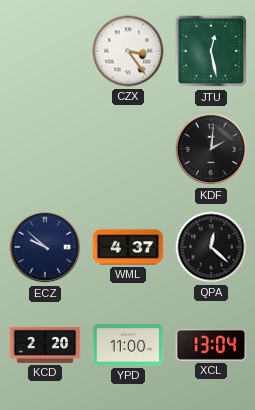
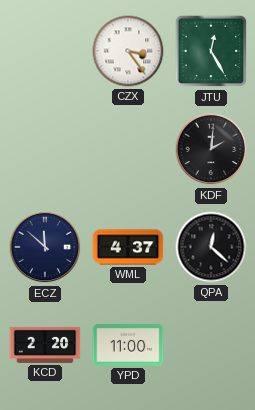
JTU: 12:28 -> 12:25 (211, 51)
ECZ: 9:52 -> 11:52 (45, 247)
XCL: 13:04 -> none (211, 345)
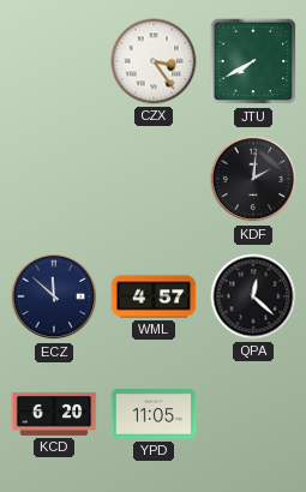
JTU: 12:25 -> 7:40 (253, 61)
WML: 4:37 -> 4:57 (154, 296)
KCD: 2:20 -> 6:20 (54, 414)
YPD: 11:00 -> 11:05 (154, 414)
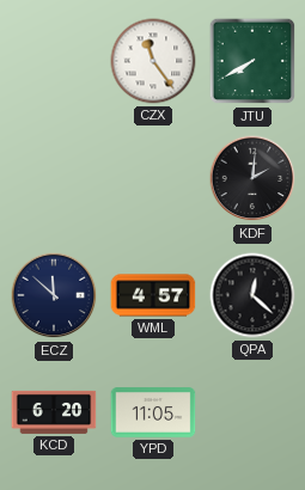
CZX: 3:24 -> 11:24 (153, 61)
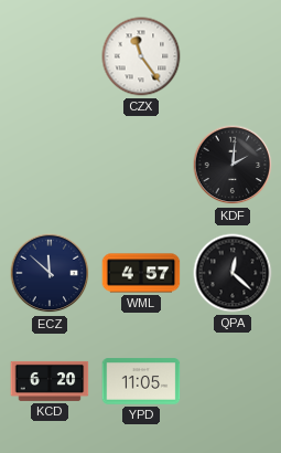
JTU: 7:40 -> none (252, 61)
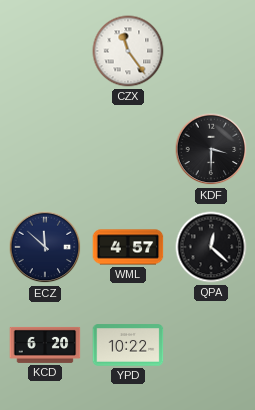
KDF: 2:01 -> 3:30 (211, 149)
YPD: 11:05 -> 10:22 (128, 345)
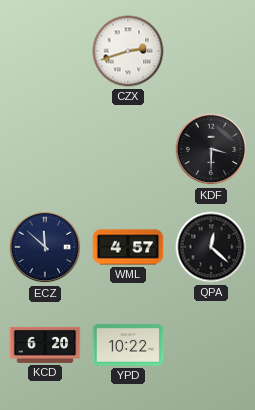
CZX: 11:24 -> 2:42 (128, 51)
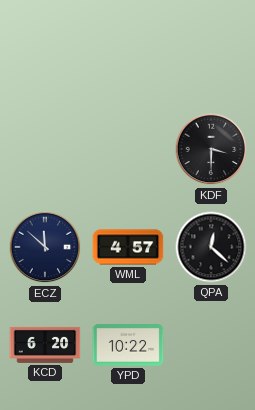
CZX: 2:42 -> none (128, 51)
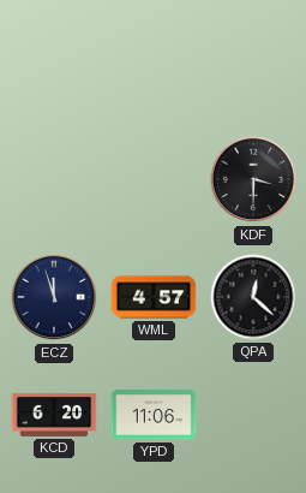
ECZ: 11:52 -> 11:57 (54, 297)
YPD: 10:22 -> 11:06 (154, 415)
